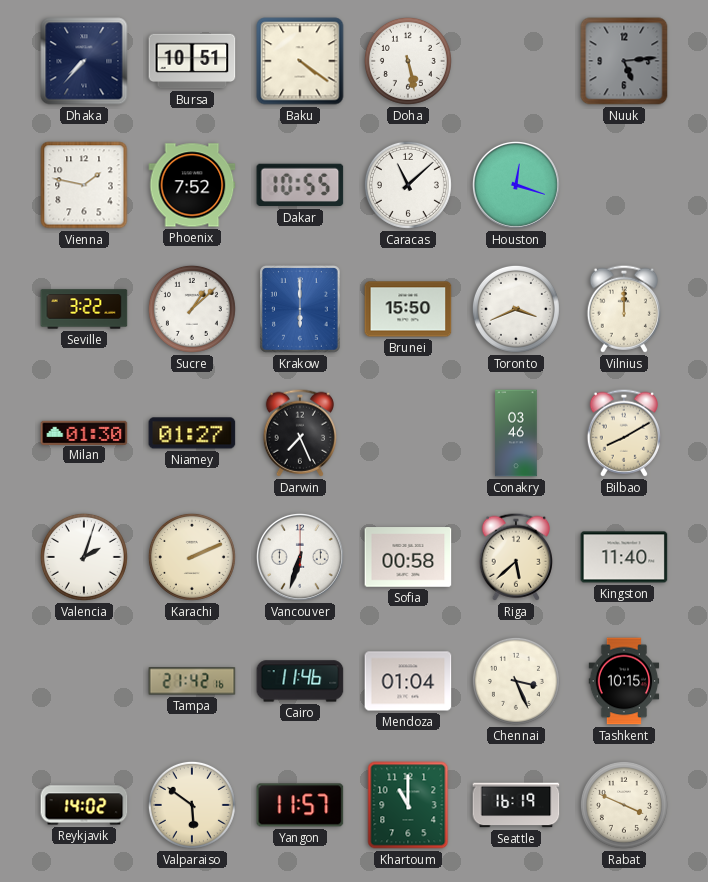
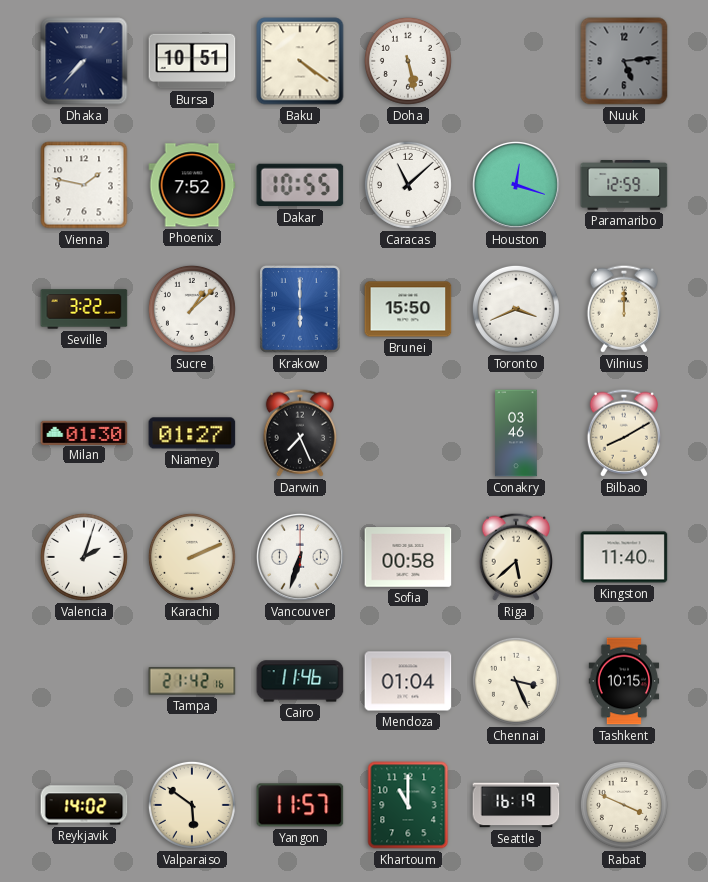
Paramaribo: none -> 12:59 (624, 185)
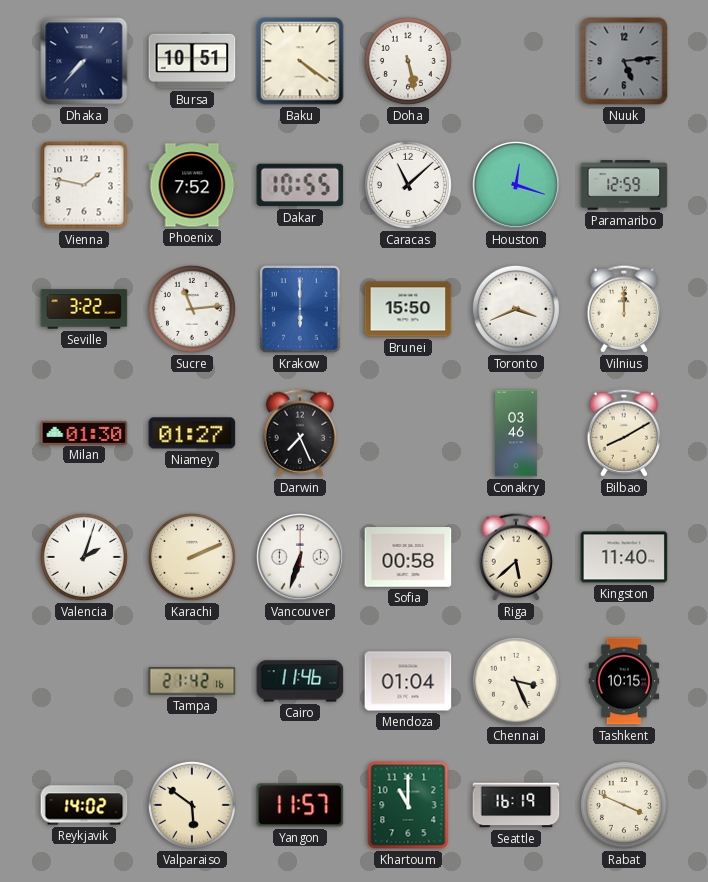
Sucre: 1:08 -> 11:14 (192, 309)
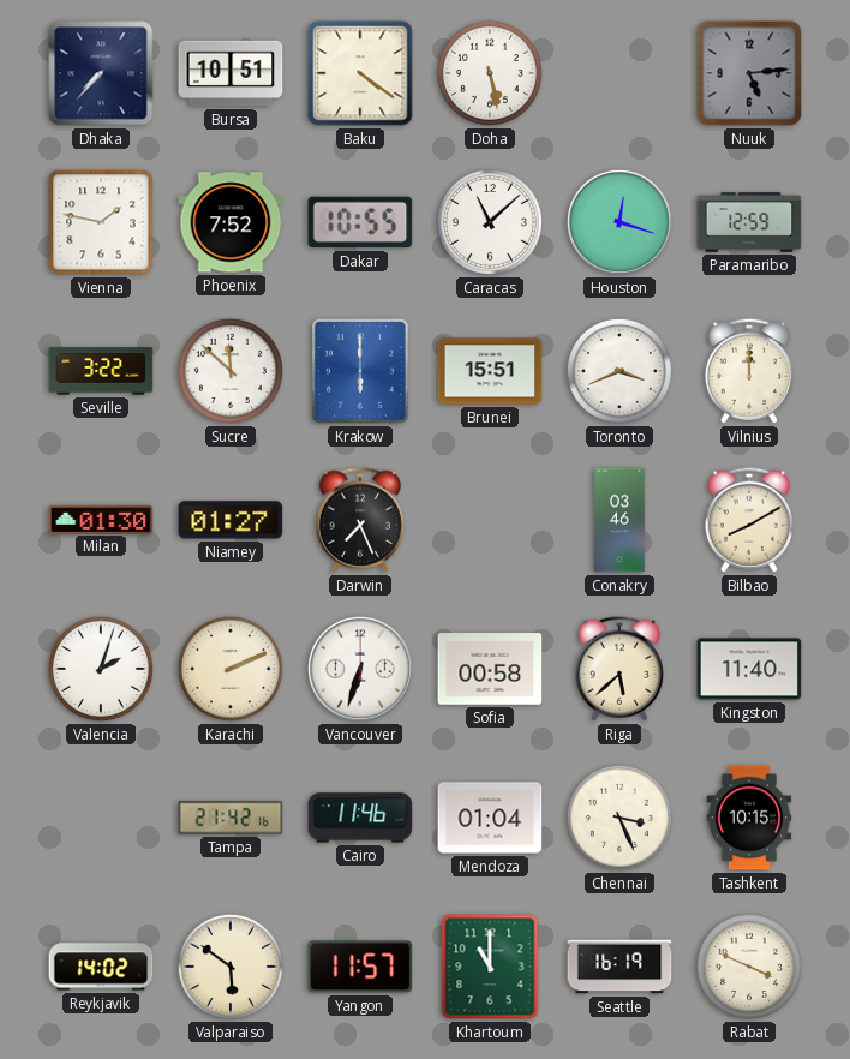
Sucre: 11:14 -> 11:52 (231, 371)
Brunei: 15:50 -> 15:51 (490, 371)
